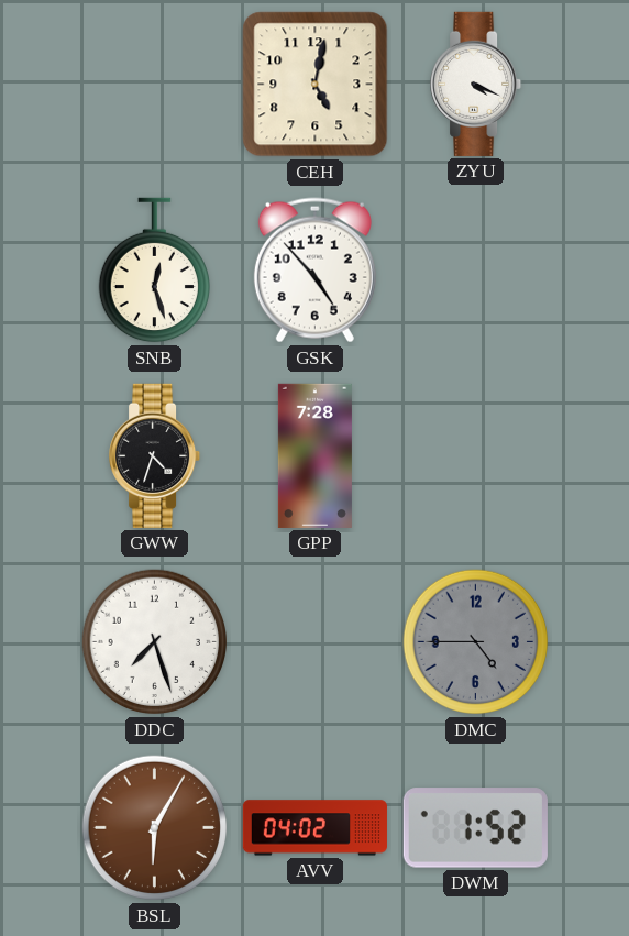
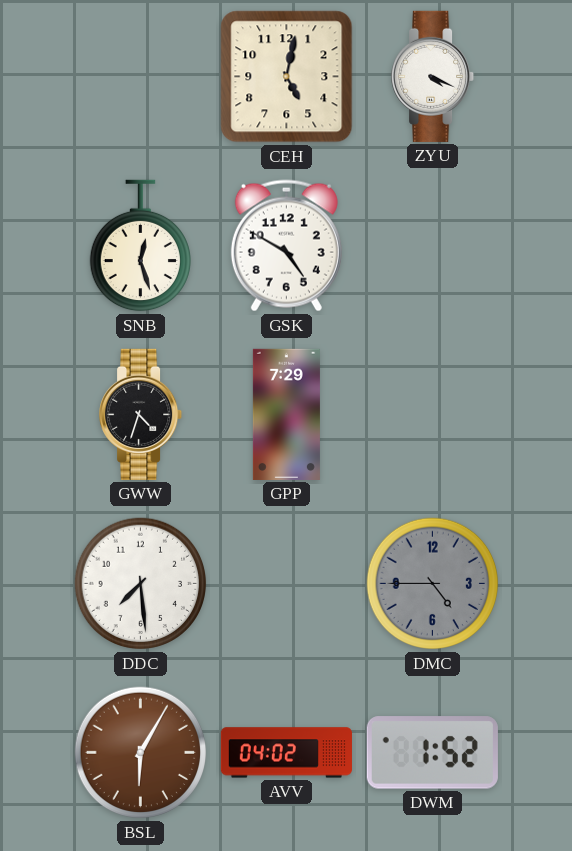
GSK: 4:53 -> 4:50 (286, 246)
GPP: 7:28 -> 7:29 (286, 414)
DDC: 7:27 -> 7:29 (141, 584)
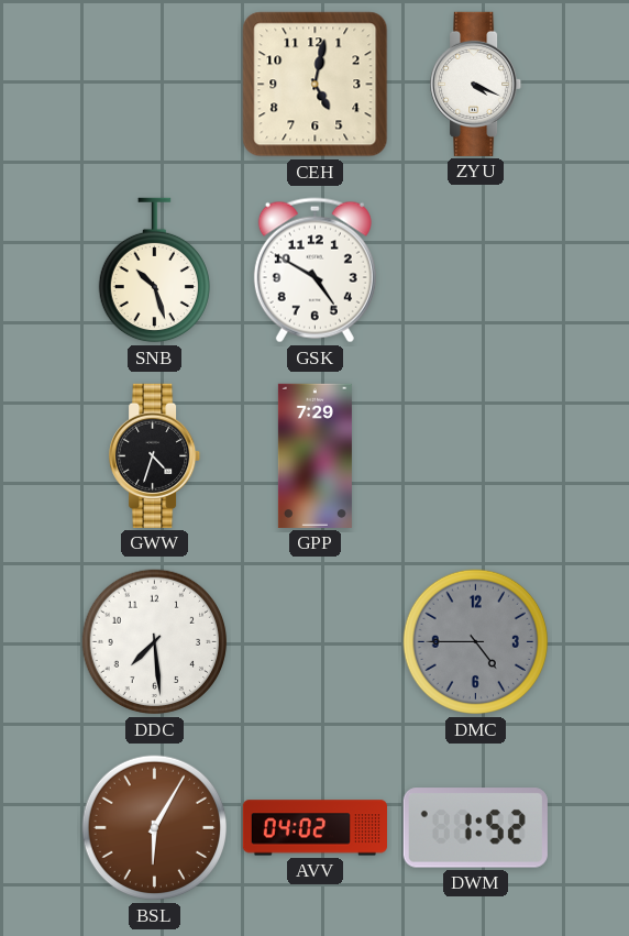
SNB: 12:27 -> 10:27 (154, 271)
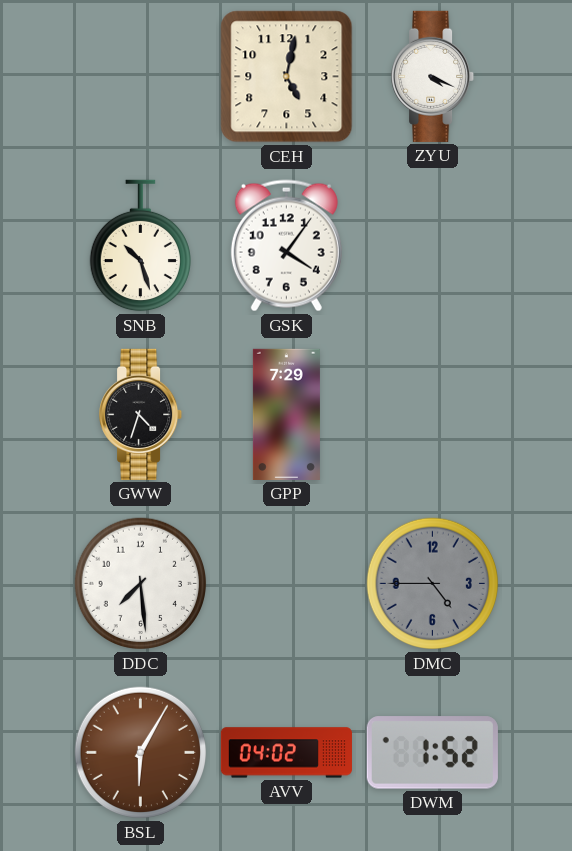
GSK: 4:50 -> 4:06 (286, 246)
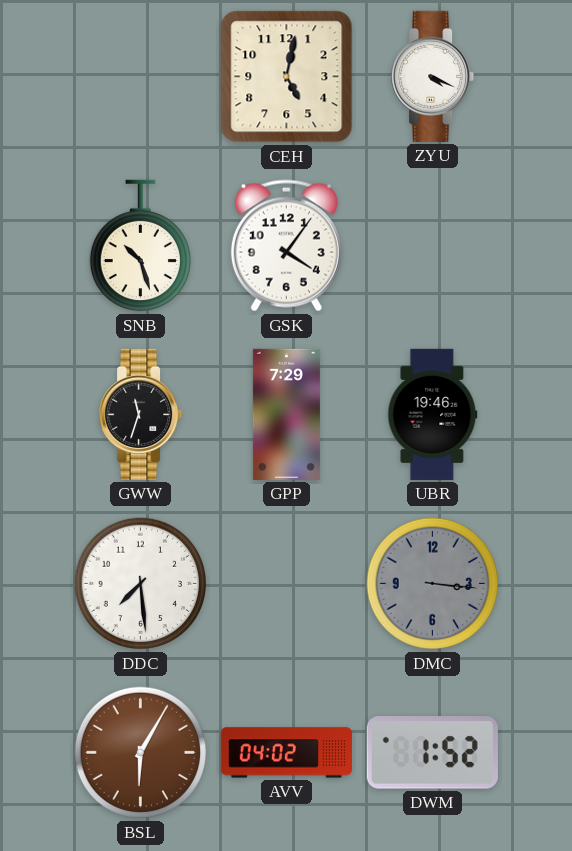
GWW: 4:33 -> 11:33 (141, 414)
UBR: none -> 19:46 (433, 414)
DMC: 4:45 -> 3:16 (433, 584)
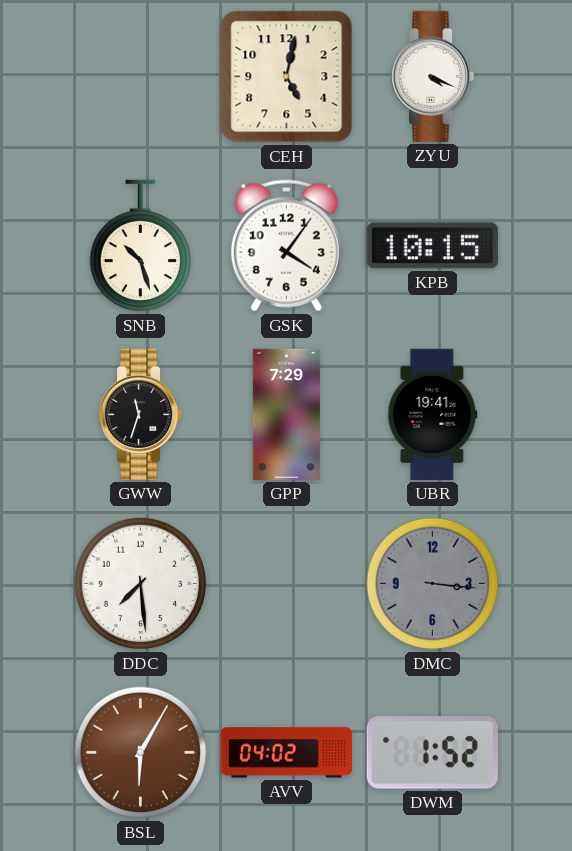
KPB: none -> 10:15 (432, 246)
UBR: 19:46 -> 19:41 (433, 414)
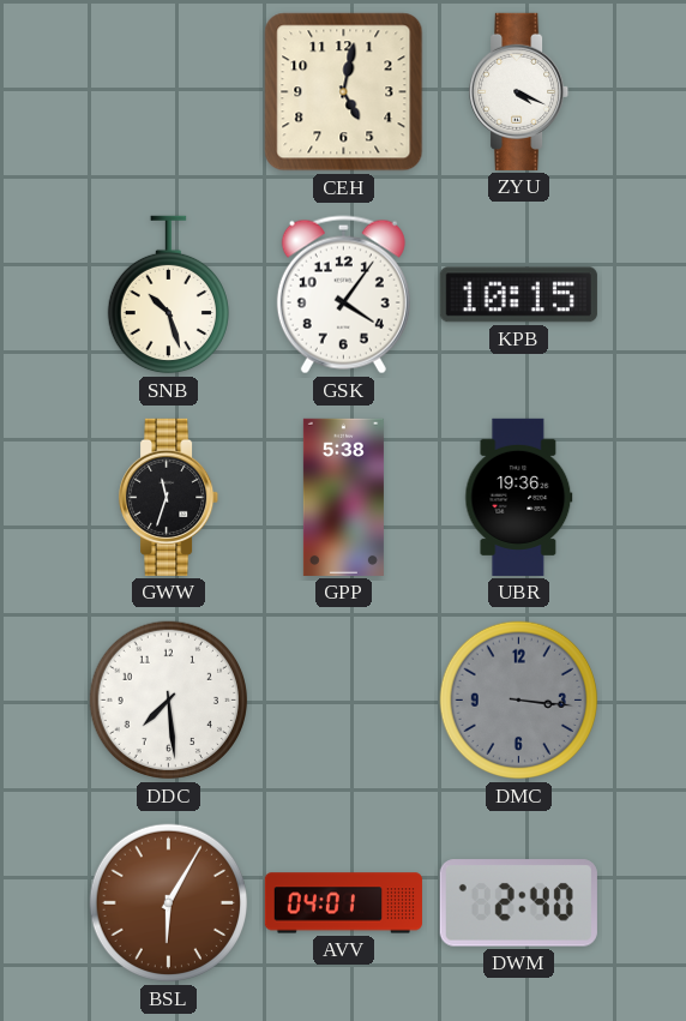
GPP: 7:29 -> 5:38 (343, 497)
UBR: 19:41 -> 19:36 (519, 497)
AVV: 04:02 -> 04:01 (343, 903)
DWM: 1:52 -> 2:40 (518, 903)
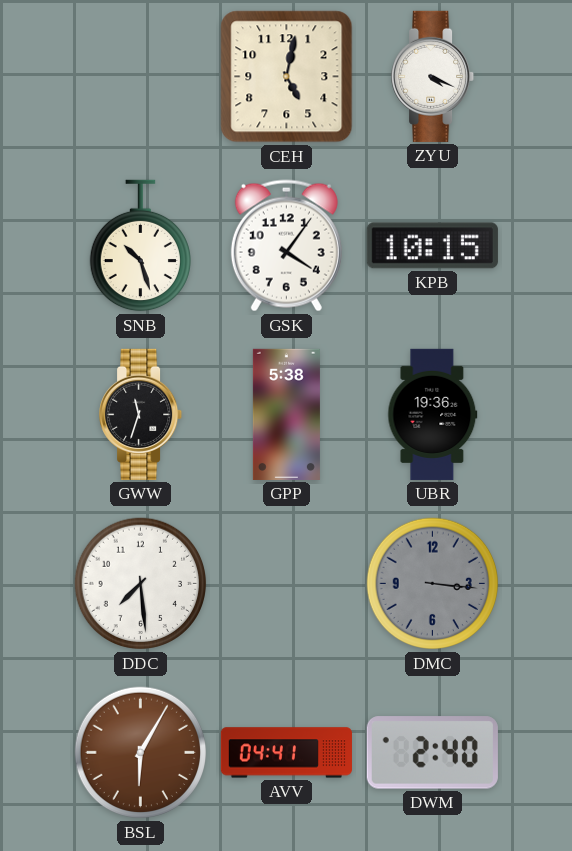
AVV: 04:01 -> 04:41 (286, 753)
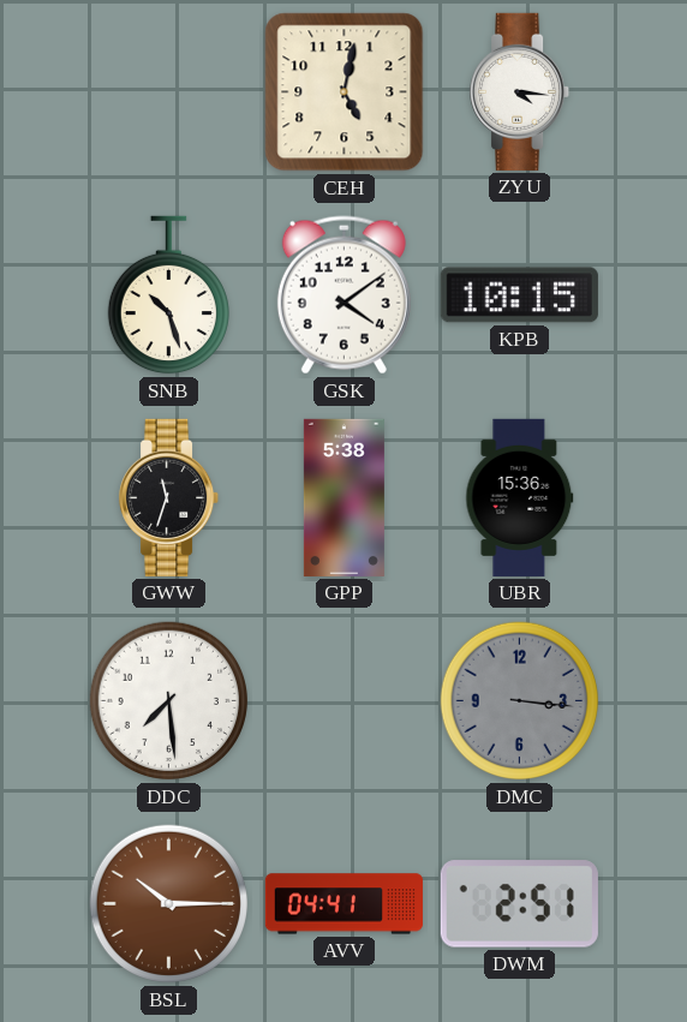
ZYU: 4:19 -> 4:16 (520, 91)
GSK: 4:06 -> 4:09 (343, 295)
UBR: 19:36 -> 15:36 (520, 497)
BSL: 6:05 -> 10:15 (169, 904)
DWM: 2:40 -> 2:51 (519, 904)
